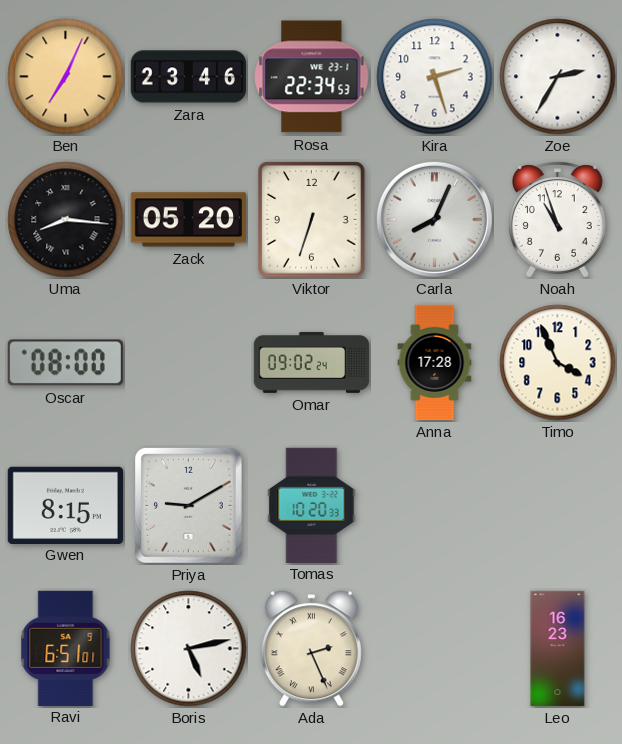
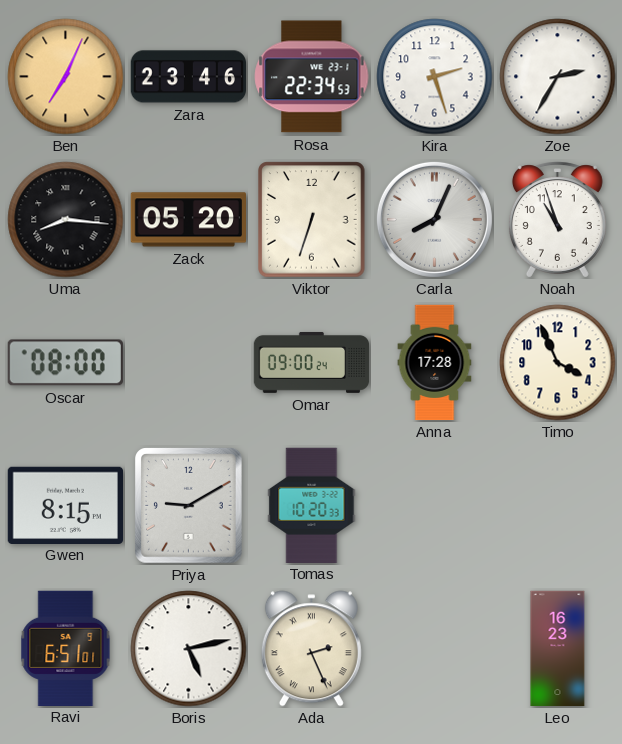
Omar: 09:02 -> 09:00 (312, 362)
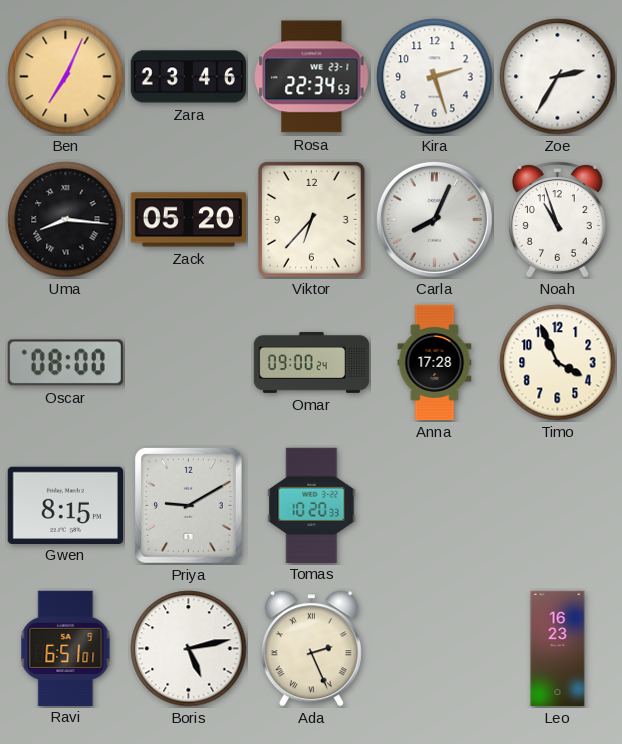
Viktor: 6:33 -> 6:37 (312, 220)
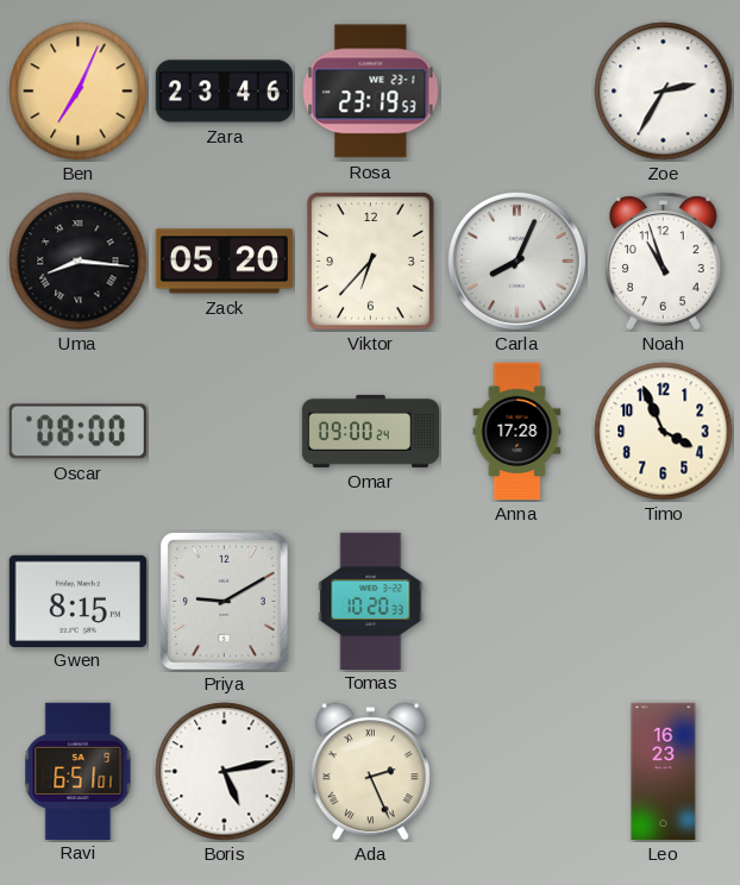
Rosa: 22:34 -> 23:19 (371, 92)
Kira: 2:27 -> none (435, 77)
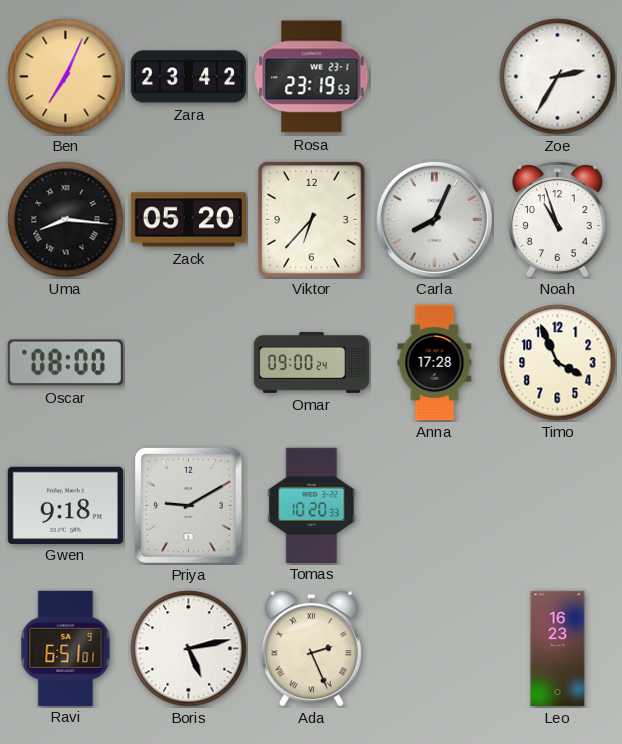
Zara: 23:46 -> 23:42 (188, 77)
Gwen: 8:15 -> 9:18 (65, 505)
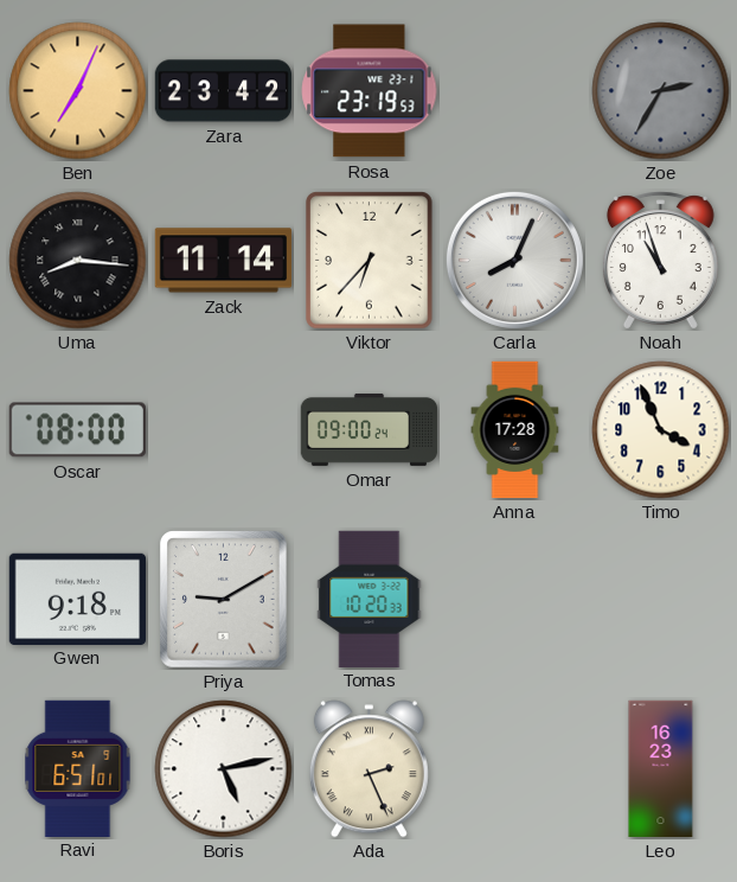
Zoe dial: white -> grey (661, 91)
Zack: 05:20 -> 11:14 (223, 261)
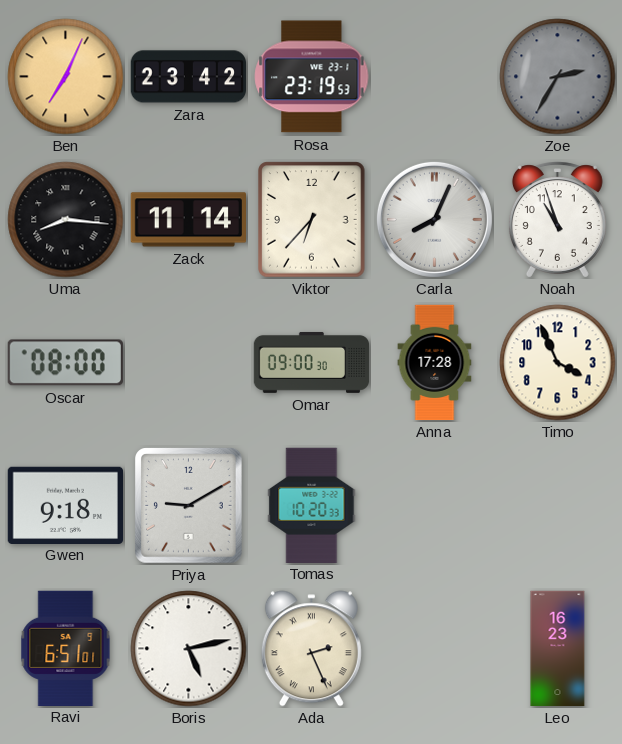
Omar: 09:00:24 -> 09:00:30 (312, 362)
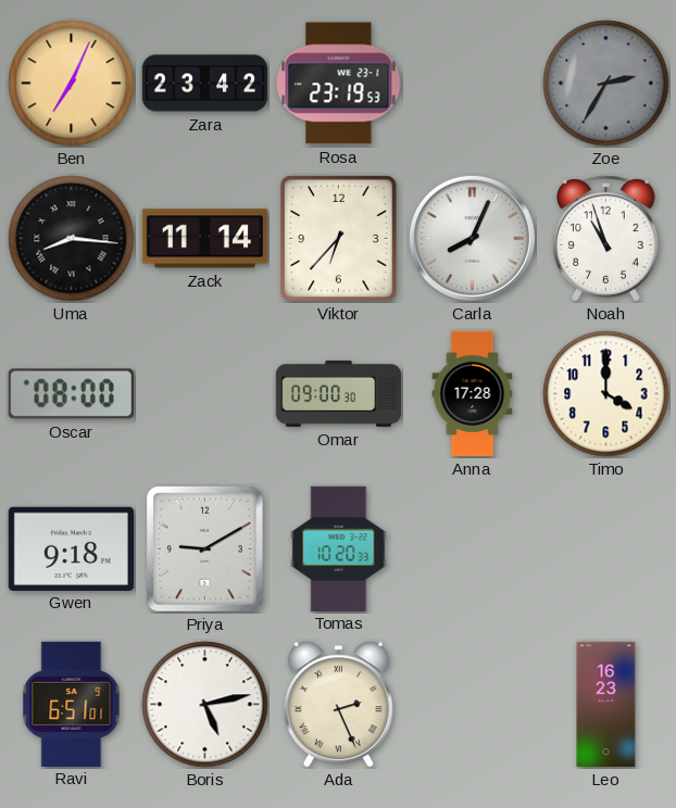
Timo: 3:56 -> 4:00 (606, 394)
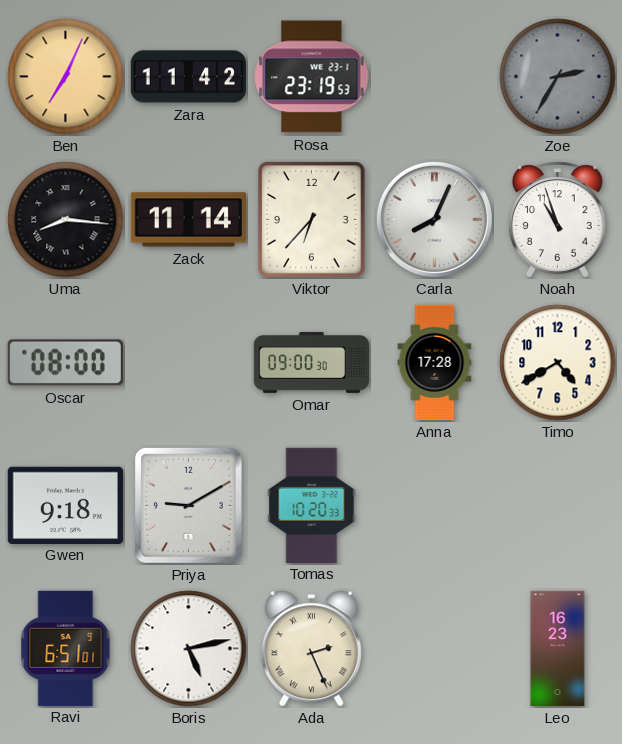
Zara: 23:42 -> 11:42 (188, 77)
Timo: 4:00 -> 4:40 (558, 363)
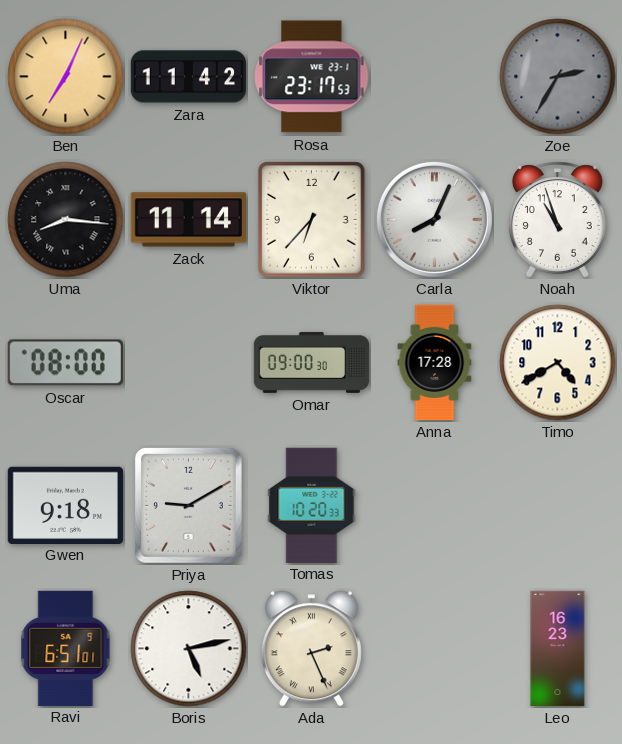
Rosa: 23:19 -> 23:17 (312, 77)
